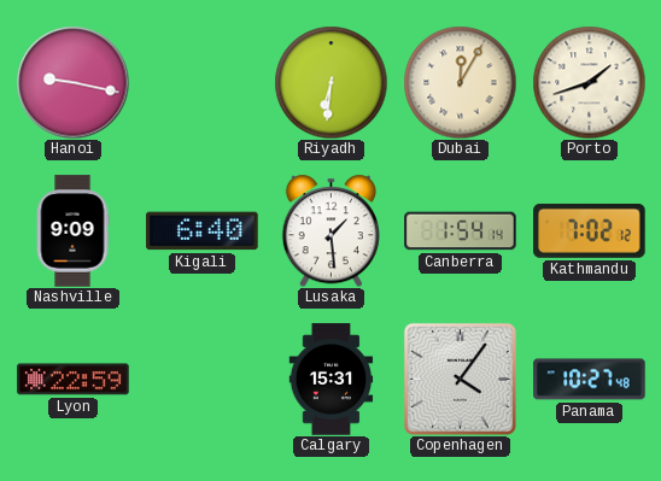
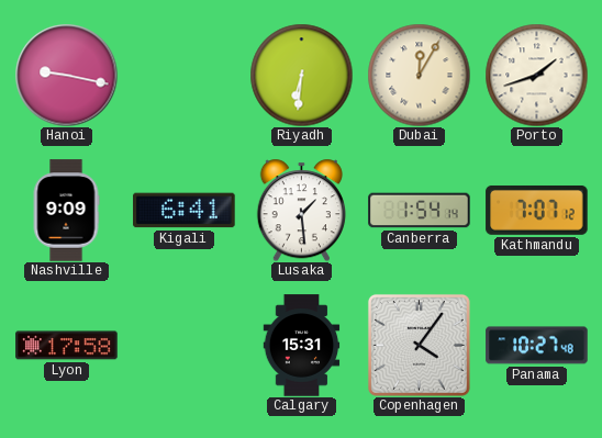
Kigali: 6:40 -> 6:41 (185, 211)
Kathmandu: 7:02 -> 7:07 (537, 210)
Lyon: 22:59 -> 17:58 (67, 346)
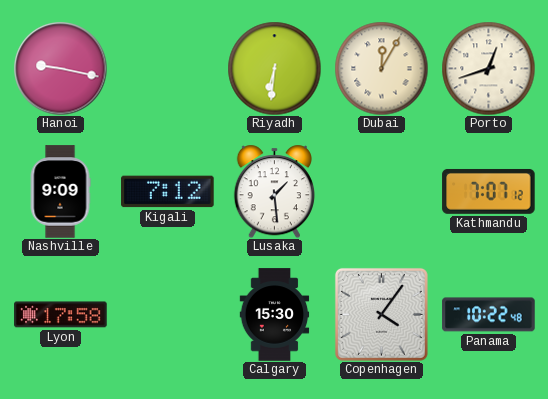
Porto: 1:42 -> 12:42 (488, 68)
Kigali: 6:41 -> 7:12 (168, 192)
Canberra: 1:54 -> none (420, 211)
Calgary: 15:31 -> 15:30 (275, 315)
Panama: 10:27 -> 10:22 (489, 315)
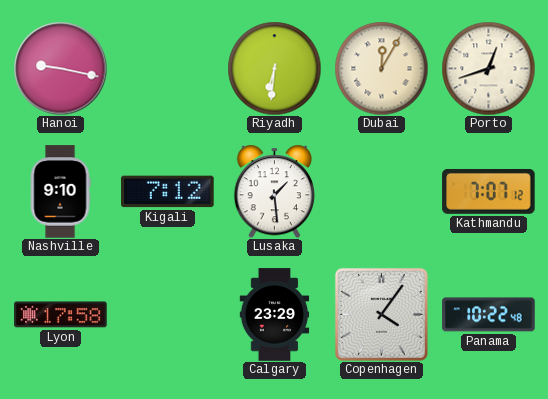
Nashville: 9:09 -> 9:10 (60, 192)
Calgary: 15:30 -> 23:29 (275, 315)
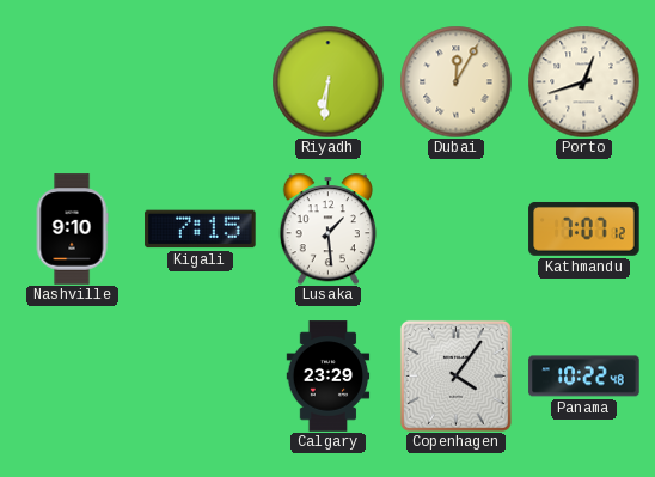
Hanoi: 9:17 -> none (60, 68)
Kigali: 7:12 -> 7:15 (201, 230)
Lyon: 17:58 -> none (61, 315)
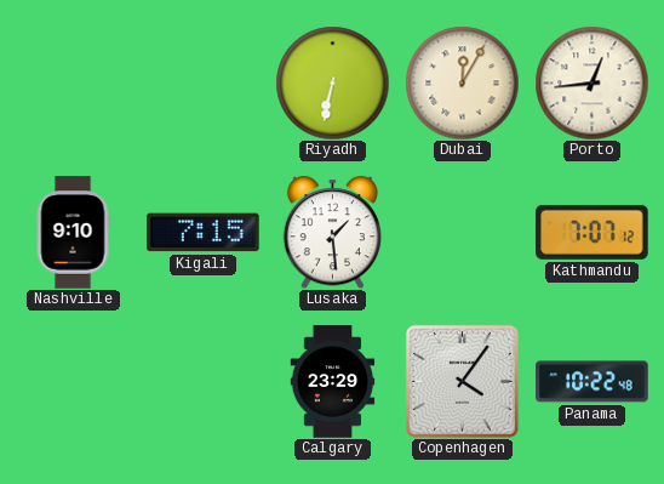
Riyadh: 6:31 -> 6:32 (332, 82)
Porto: 12:42 -> 12:44 (591, 82)
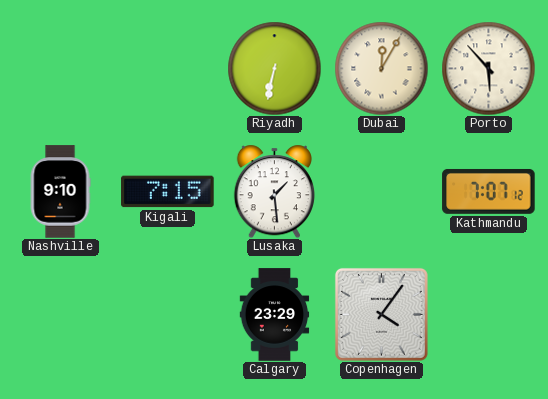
Porto: 12:44 -> 5:53 (488, 68)
Panama: 10:22 -> none (593, 382)
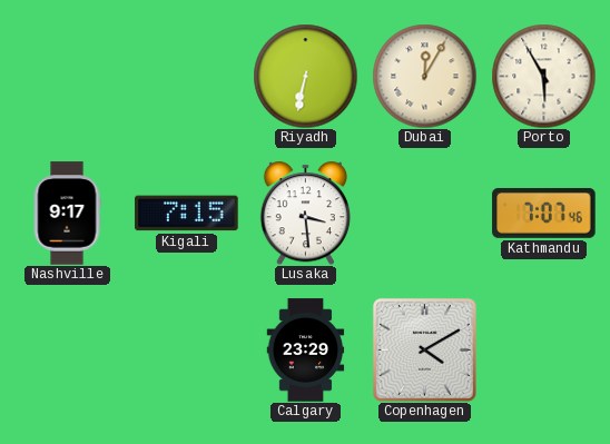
Porto: 5:53 -> 5:55 (543, 76)
Nashville: 9:10 -> 9:17 (67, 214)
Lusaka: 1:29 -> 3:29 (305, 213)
Kathmandu: 7:07:12 -> 7:07:46 (544, 213)
Copenhagen: 4:06 -> 4:10 (424, 349)
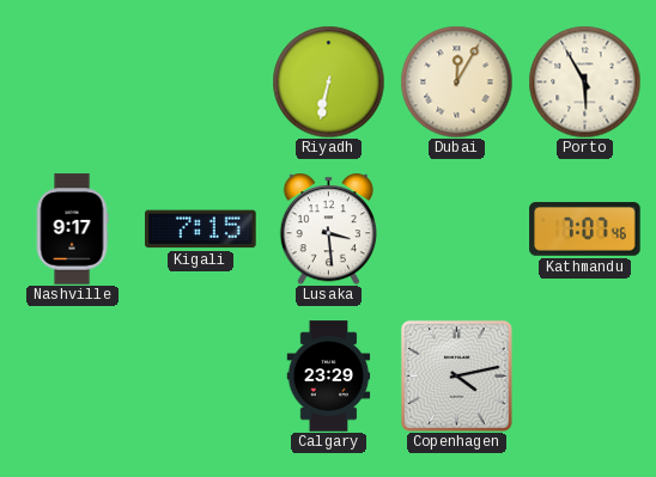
Copenhagen: 4:10 -> 4:13 (456, 375)
